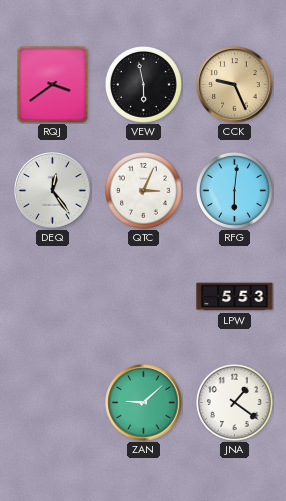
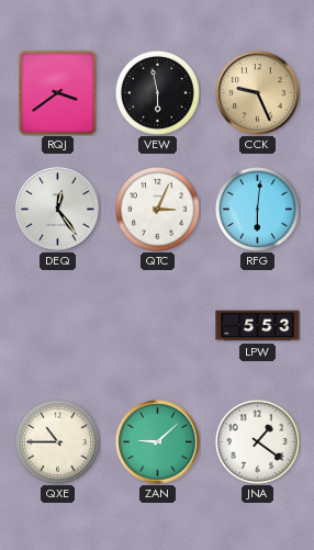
QXE: none -> 10:45 (57, 441)
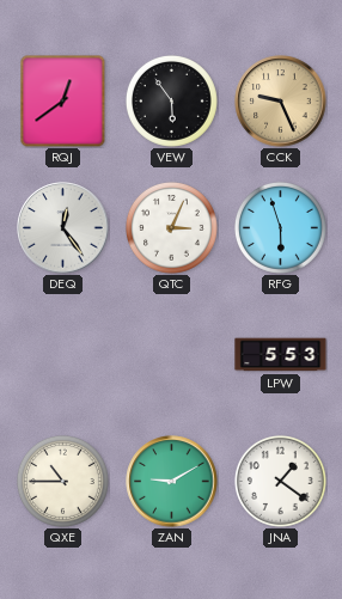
RQJ: 3:39 -> 12:39 (63, 100)
VEW: 5:58 -> 5:54 (171, 100)
RFG: 6:01 -> 5:57 (280, 227)
ZAN: 9:08 -> 9:10 (172, 482)
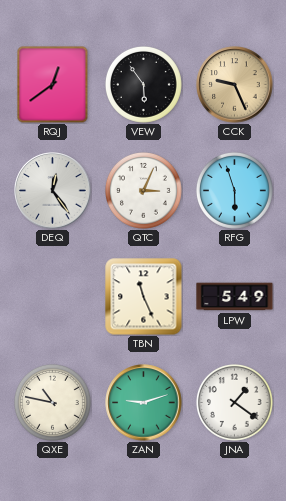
TBN: none -> 11:26 (144, 297)
LPW: 5:53 -> 5:49 (235, 297)
QXE: 10:45 -> 10:47 (52, 402)
ZAN: 9:10 -> 9:12 (144, 403)
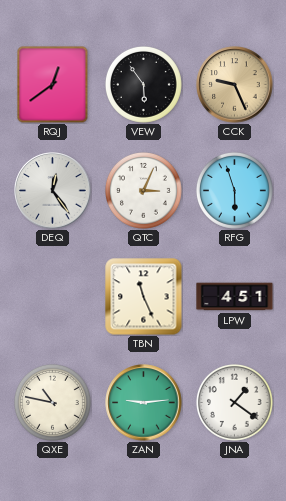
LPW: 5:49 -> 4:51 (235, 297)
ZAN: 9:12 -> 9:14 (144, 403)
